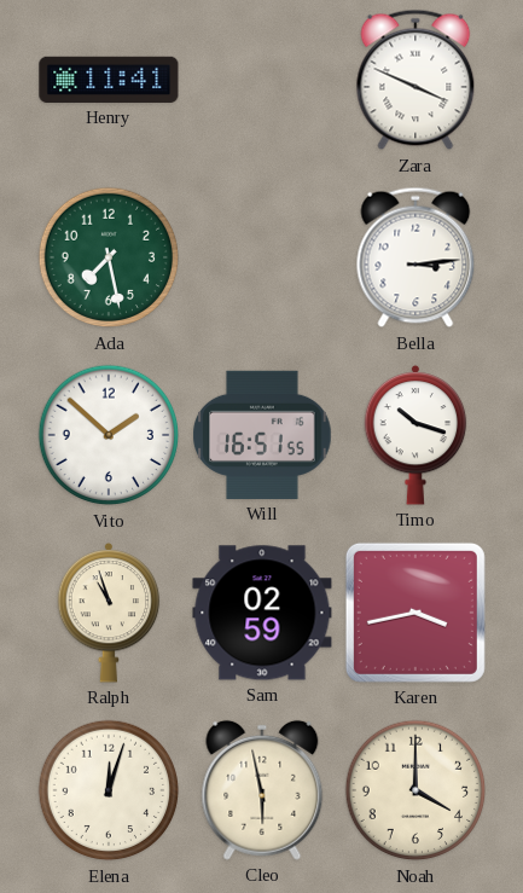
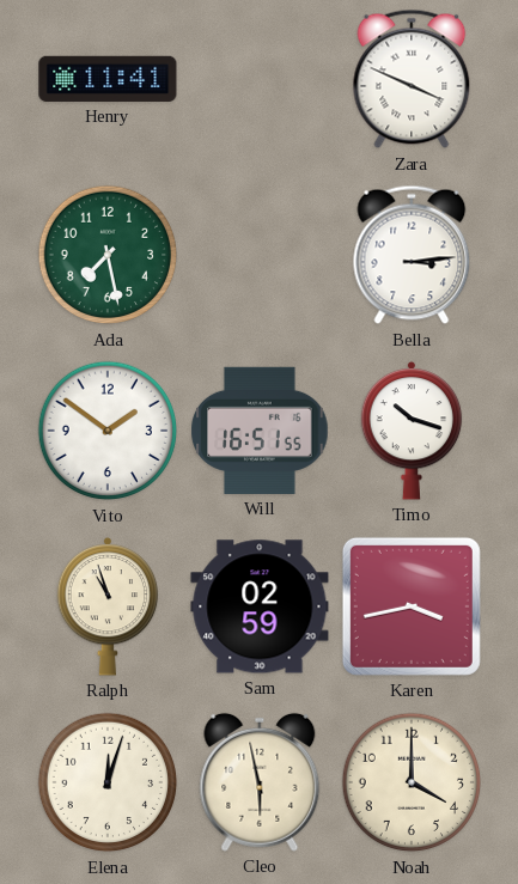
Vito: 1:52 -> 1:51 (108, 431)
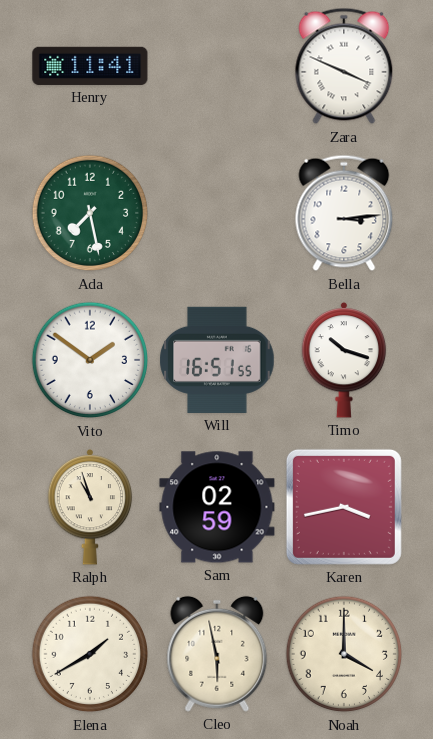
Elena: 12:03 -> 1:40 (90, 654)
